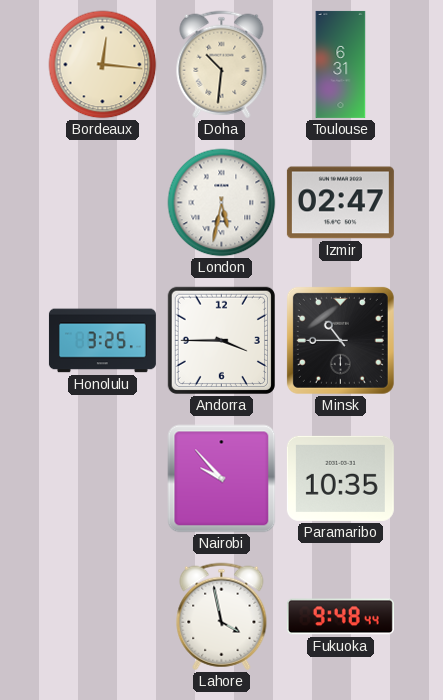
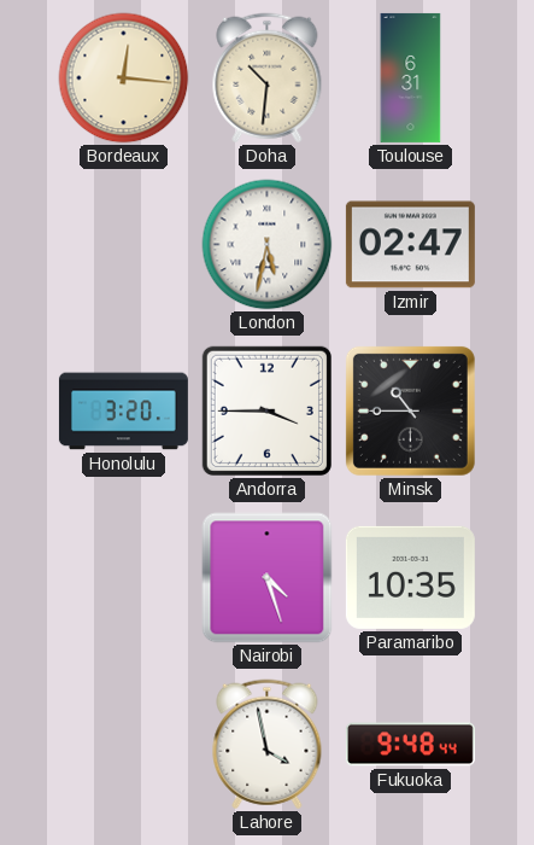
Honolulu: 3:25 -> 3:20 (123, 412)
Nairobi: 9:53 -> 4:27 (268, 578)
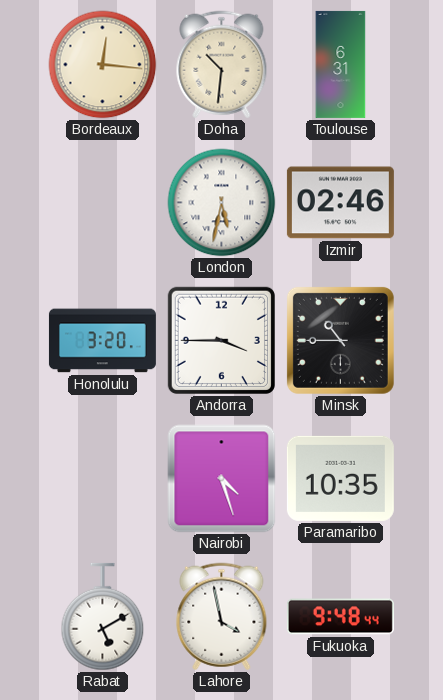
Izmir: 02:47 -> 02:46 (340, 203)
Rabat: none -> 5:10 (103, 617)
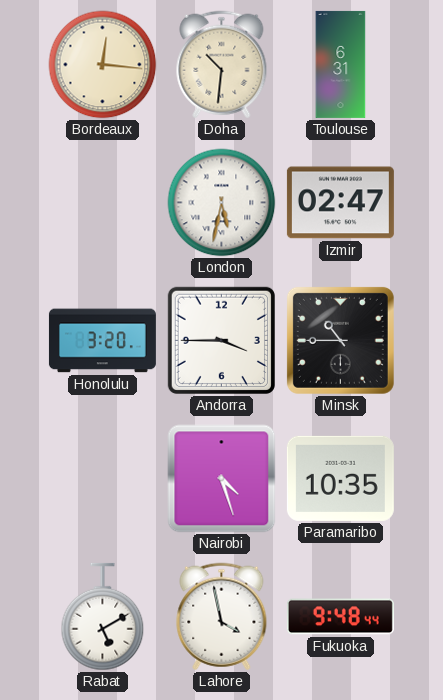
Izmir: 02:46 -> 02:47 (340, 203)
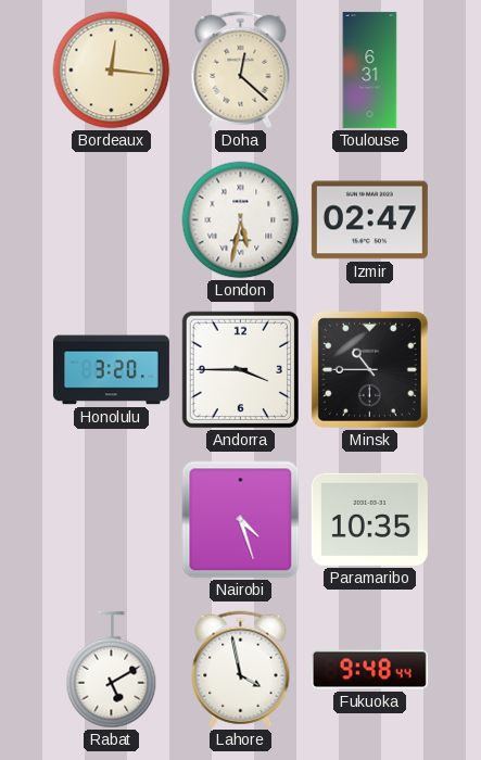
Doha: 10:31 -> 12:22 (241, 71)
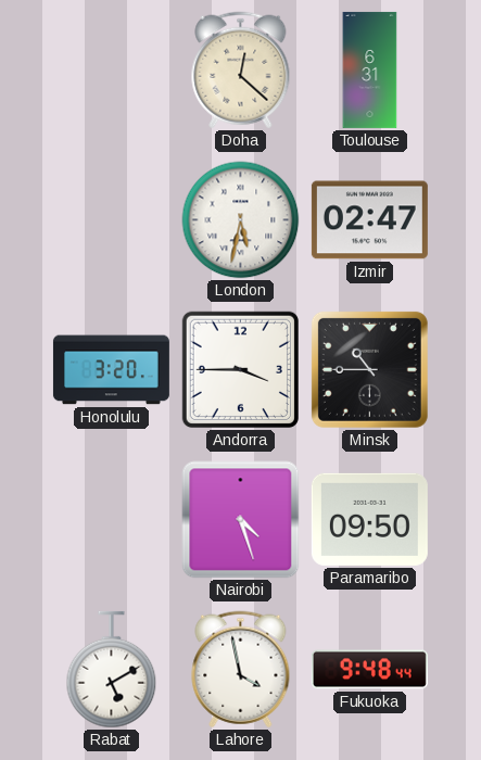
Bordeaux: 12:16 -> none (112, 71)
Paramaribo: 10:35 -> 09:50 (369, 519)
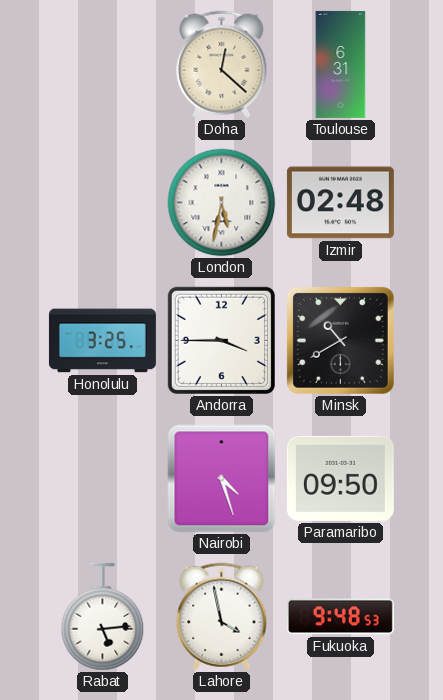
Izmir: 02:47 -> 02:48 (340, 203)
Honolulu: 3:20 -> 3:25 (102, 341)
Minsk: 10:45 -> 10:40 (340, 340)
Rabat: 5:10 -> 5:14 (103, 617)
Fukuoka: 9:48:44 -> 9:48:53 (340, 617)
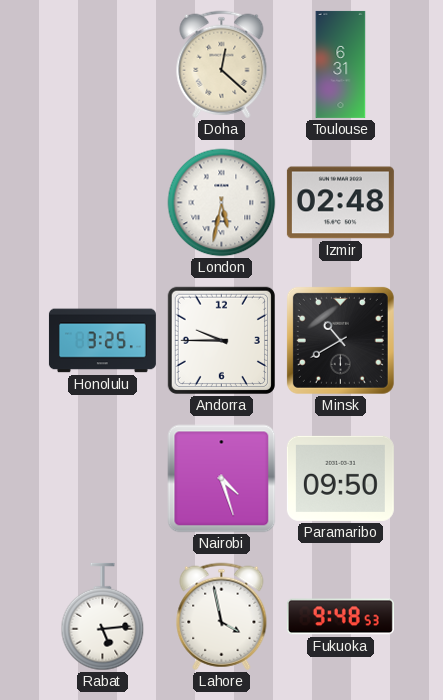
Andorra: 3:45 -> 9:45 (221, 340)
